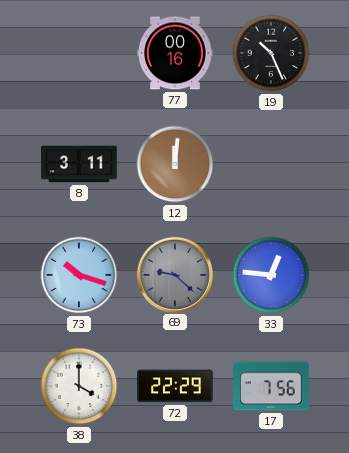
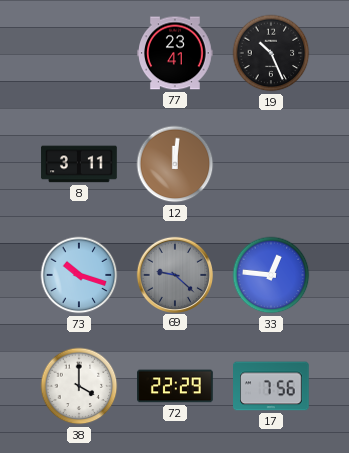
77: 00:16 -> 23:41 (175, 53)
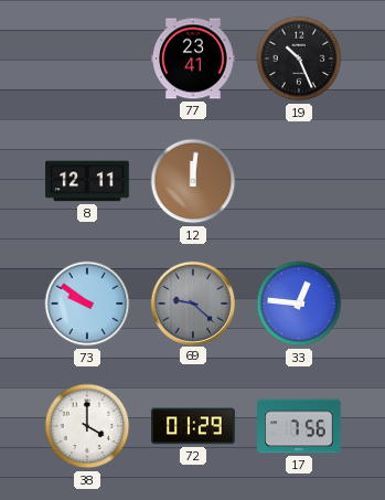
8: 3:11 -> 12:11 (87, 181)
73: 10:18 -> 9:51 (87, 304)
72: 22:29 -> 01:29 (193, 426)
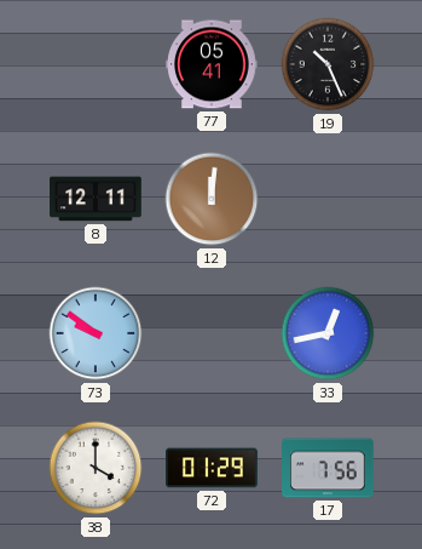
77: 23:41 -> 05:41 (212, 64)
69: 9:22 -> none (192, 302)
33: 12:46 -> 12:43 (328, 333)
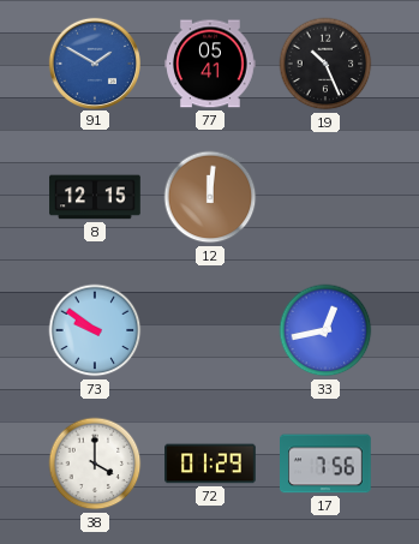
91: none -> 1:50 (94, 62)
8: 12:11 -> 12:15 (95, 197)
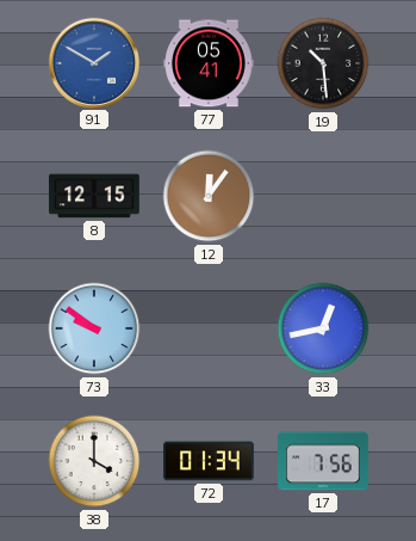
19: 10:26 -> 10:29 (323, 63)
12: 12:01 -> 12:06 (209, 196)
72: 01:29 -> 01:34 (209, 461)
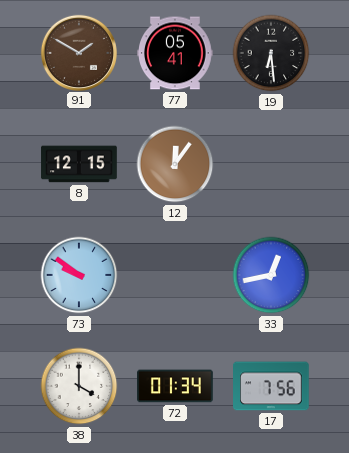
91 dial: blue -> brown (78, 52)
19: 10:29 -> 6:29 (271, 53)
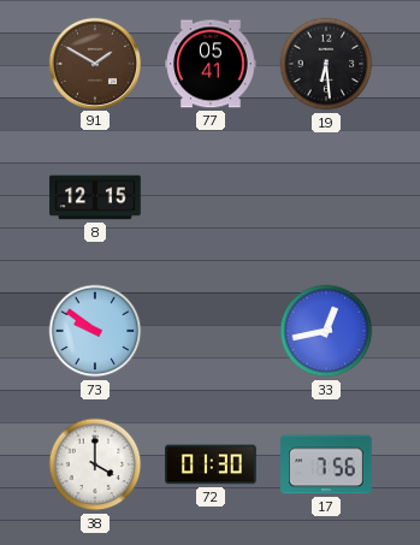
12: 12:06 -> none (175, 164)
72: 01:34 -> 01:30 (211, 464)
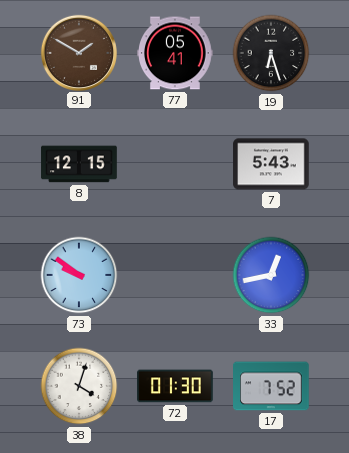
19: 6:29 -> 6:27 (271, 53)
7: none -> 5:43 (271, 164)
38: 4:00 -> 4:03 (79, 386)
17: 7:56 -> 7:52 (271, 386)
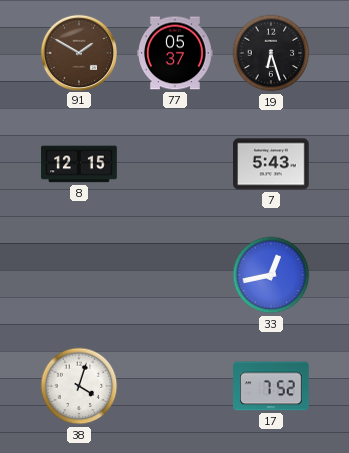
77: 05:41 -> 05:37 (175, 53)
73: 9:51 -> none (79, 275)
72: 01:30 -> none (175, 386)
